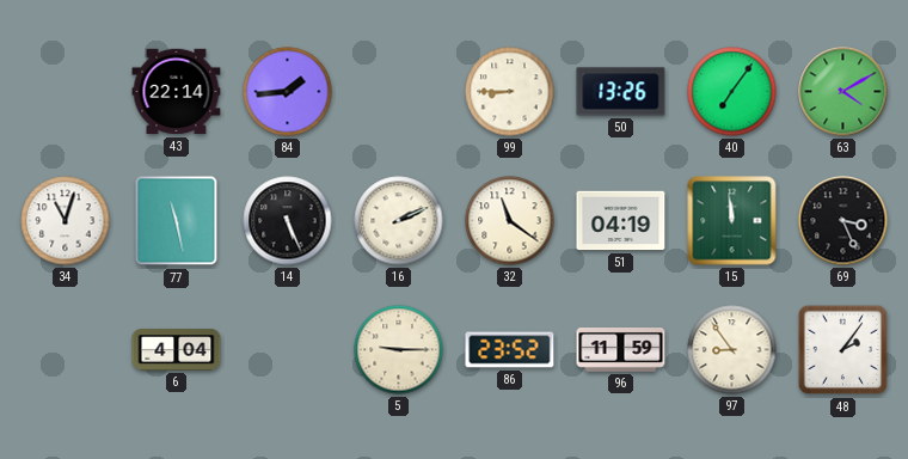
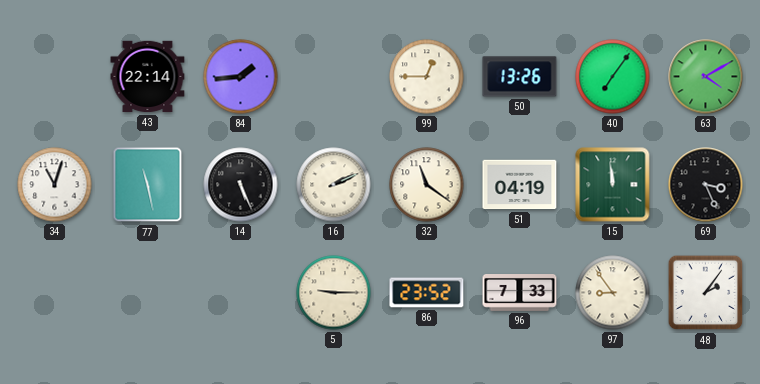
99: 8:45 -> 12:45 (427, 77)
6: 4:04 -> none (177, 350)
96: 11:59 -> 7:33 (520, 293)
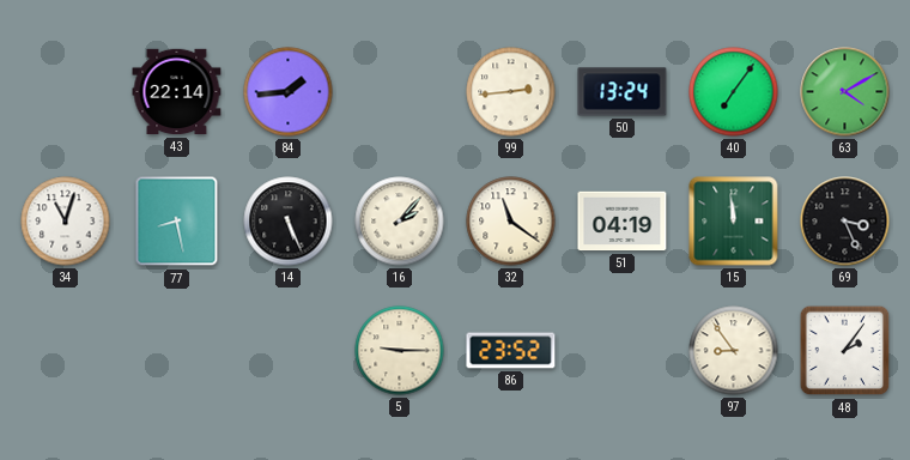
99: 12:45 -> 2:44 (511, 92)
50: 13:26 -> 13:24 (623, 92)
77: 11:28 -> 8:28 (177, 222)
16: 2:11 -> 2:07 (400, 222)
96: 7:33 -> none (520, 293)
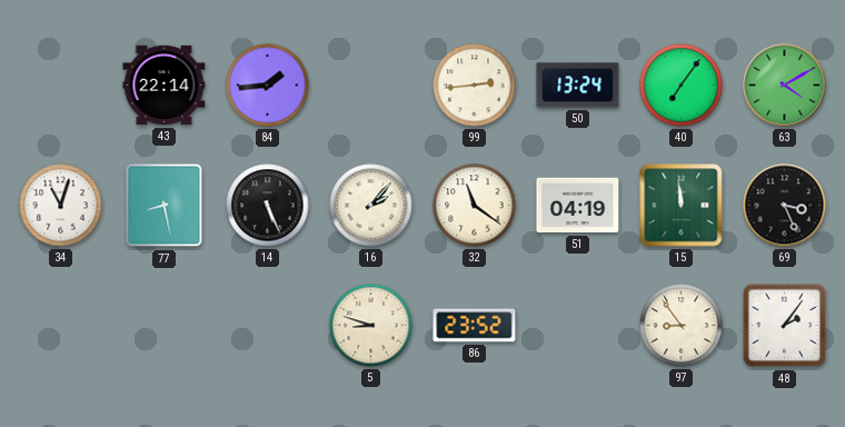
5: 9:15 -> 8:48 (371, 326)
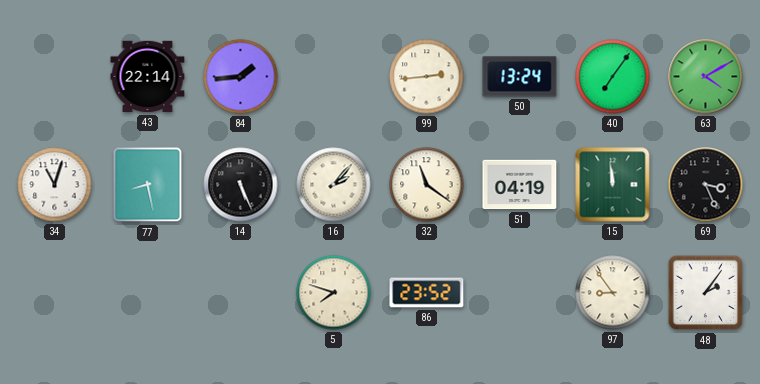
5: 8:48 -> 7:48 (334, 293)
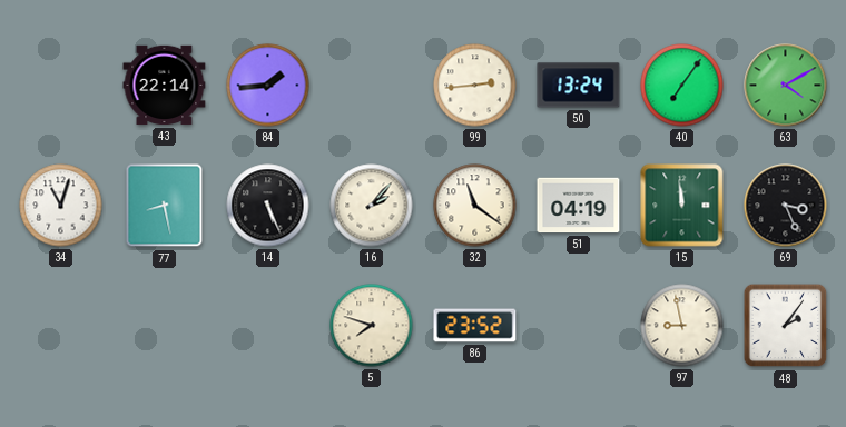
97: 8:54 -> 8:58 (682, 326)
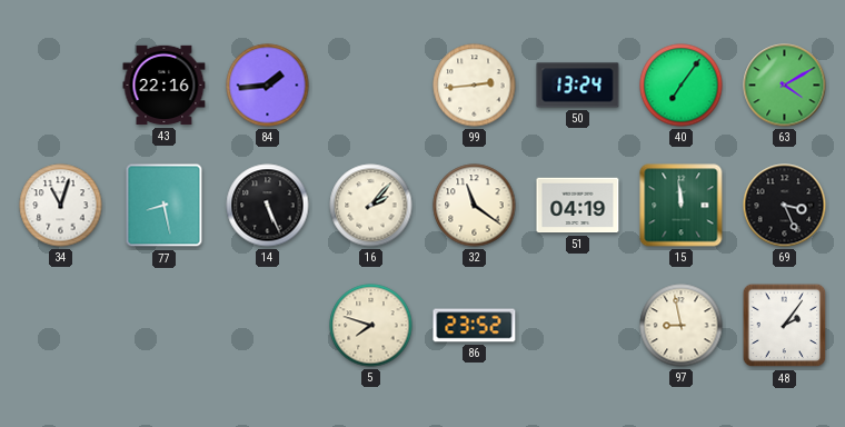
43: 22:14 -> 22:16 (165, 86)
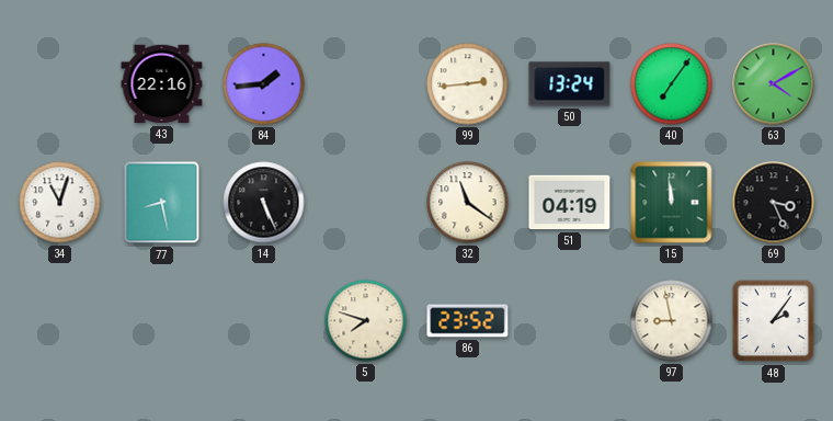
16: 2:07 -> none (371, 206)
